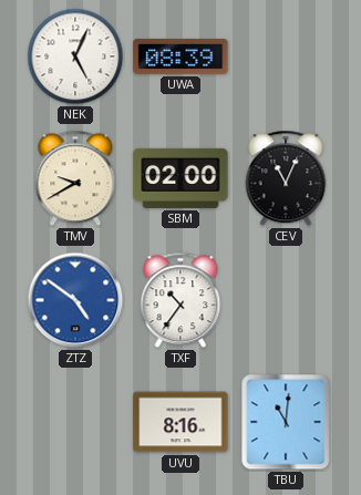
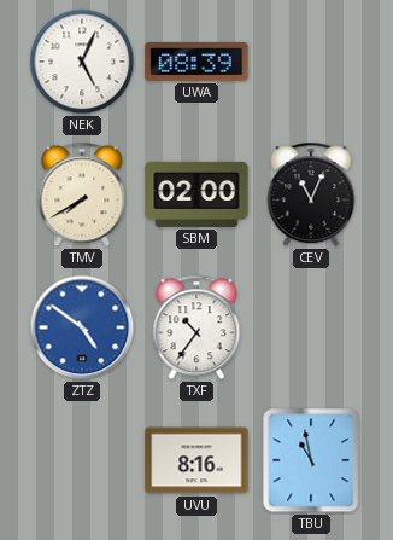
TMV: 9:40 -> 7:40 (82, 194)
TBU: 11:01 -> 10:58 (311, 460)
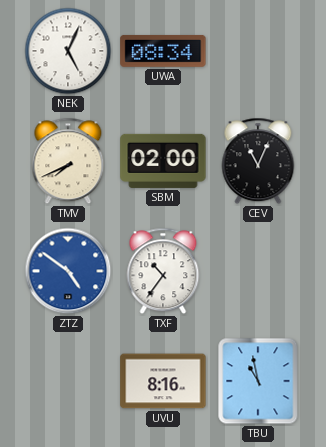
UWA: 08:39 -> 08:34 (163, 51)
TMV: 7:40 -> 7:41 (68, 161)
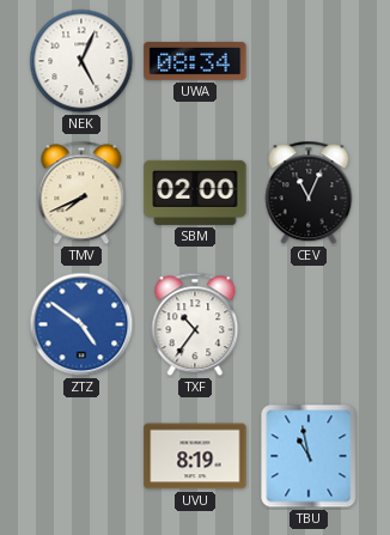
UVU: 8:16 -> 8:19 (195, 456)
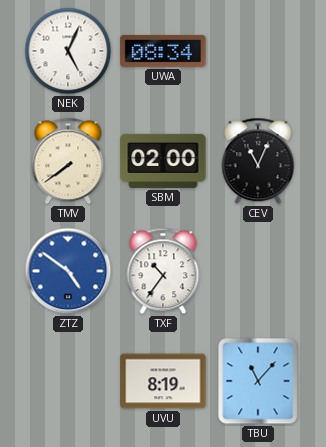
TMV: 7:41 -> 7:39 (68, 161)
TBU: 10:58 -> 11:07 (258, 381)
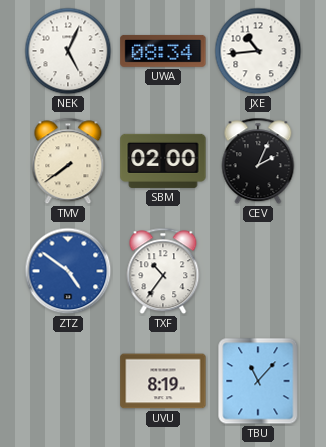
JXE: none -> 10:44 (258, 51)
CEV: 11:04 -> 2:04 (258, 161)
